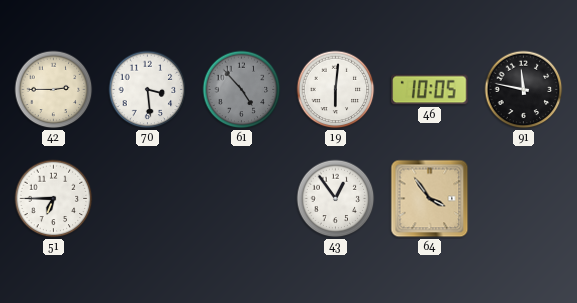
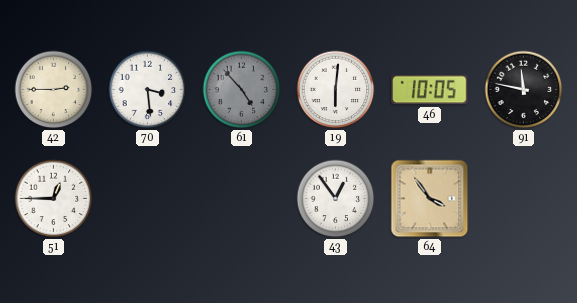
51: 6:45 -> 12:45 (54, 199)
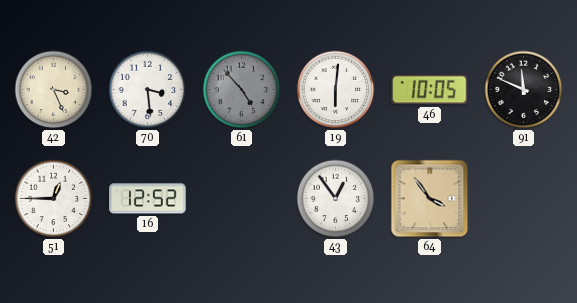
42: 2:45 -> 3:26 (54, 90)
91: 11:47 -> 11:49 (524, 90)
16: none -> 12:52 (148, 199)
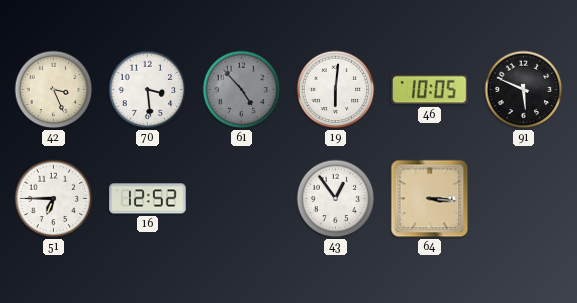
91: 11:49 -> 5:49 (524, 90)
51: 12:45 -> 6:45 (54, 199)
64: 3:54 -> 3:16 (430, 199)
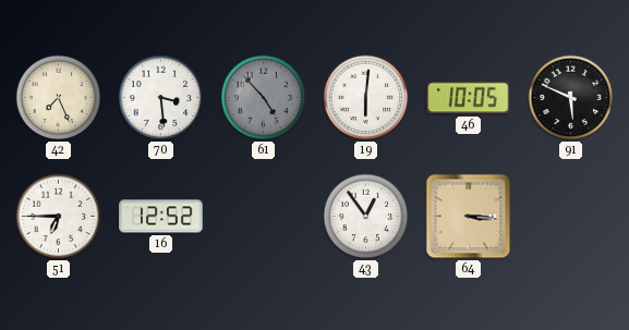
42: 3:26 -> 7:26 (59, 98)
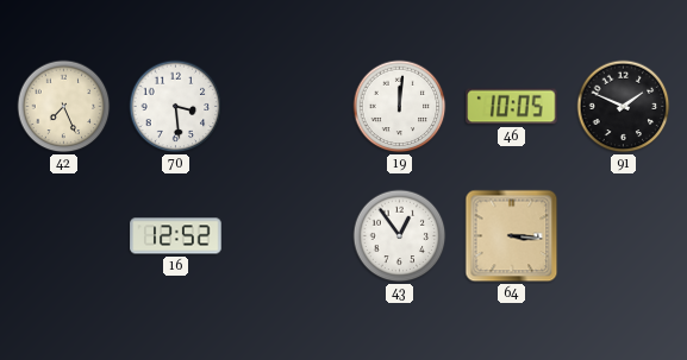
61: 4:53 -> none (264, 98)
19: 6:01 -> 12:01 (400, 107)
91: 5:49 -> 1:49 (624, 107)
51: 6:45 -> none (59, 217)
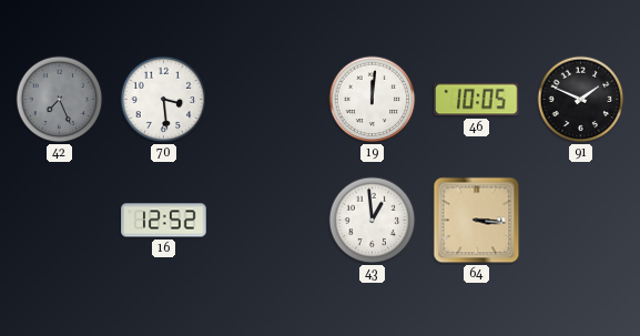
42 dial: cream -> grey (60, 100)
43: 12:54 -> 12:59 (373, 221)
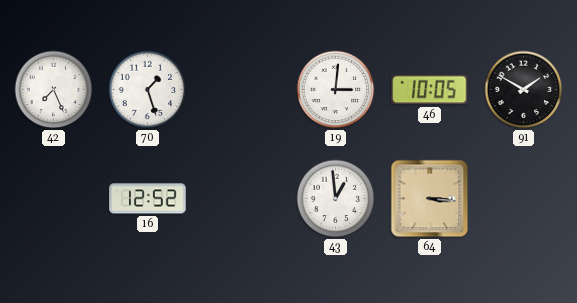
42 dial: grey -> white (54, 90)
70: 3:29 -> 1:27 (148, 90)
19: 12:01 -> 3:01 (336, 90)
91: 1:49 -> 1:50 (524, 90)
